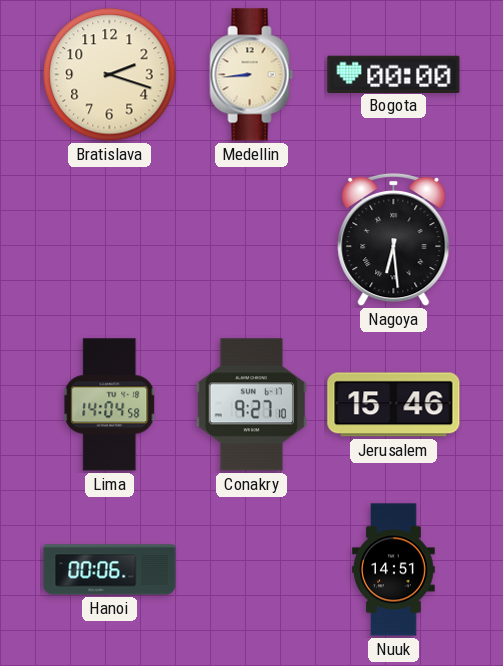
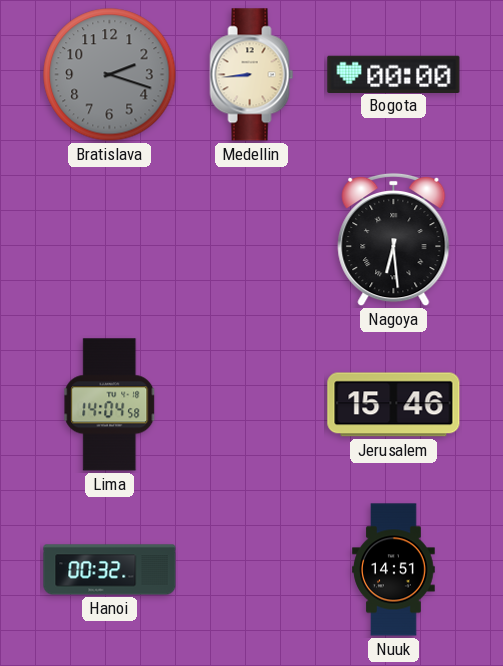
Bratislava dial: cream -> grey (110, 75)
Conakry: 9:27 -> none (251, 405)
Hanoi: 00:06 -> 00:32 (110, 570)
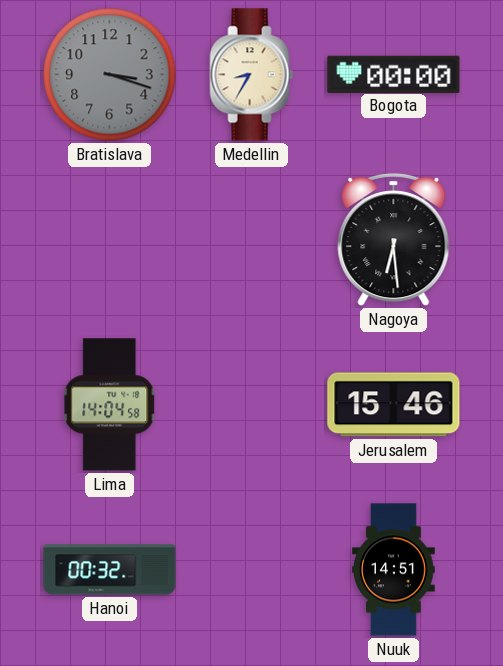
Bratislava: 2:18 -> 3:18 (110, 75)
Medellin: 8:44 -> 8:35 (252, 75)
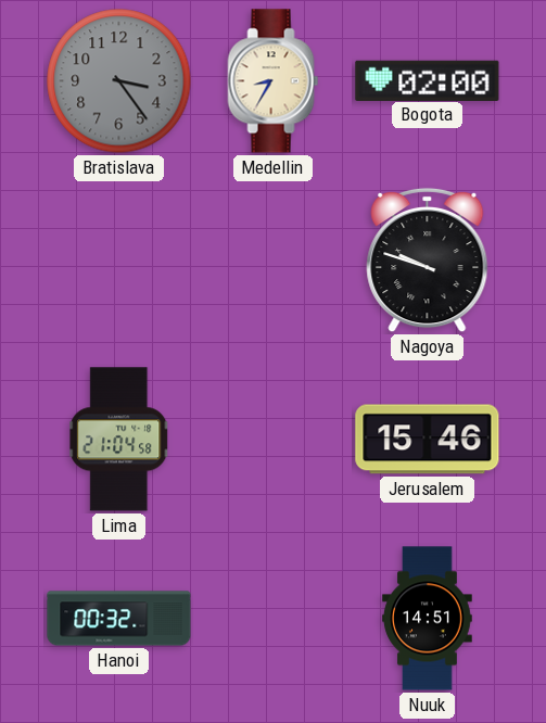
Bratislava: 3:18 -> 3:24 (119, 81)
Bogota: 00:00 -> 02:00 (428, 80)
Nagoya: 6:29 -> 9:48 (428, 261)
Lima: 14:04 -> 21:04 (119, 440)
